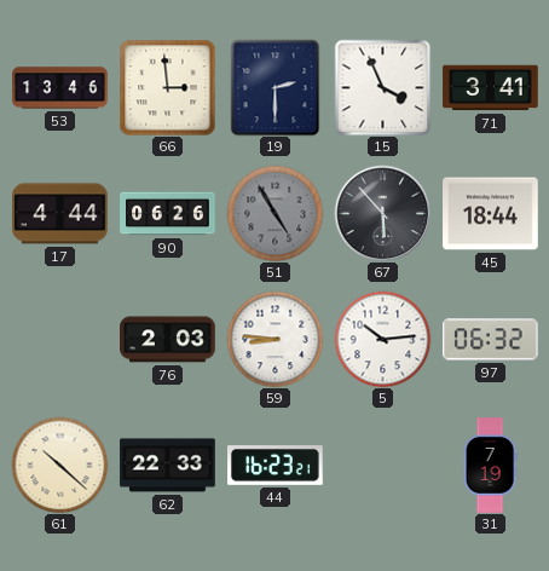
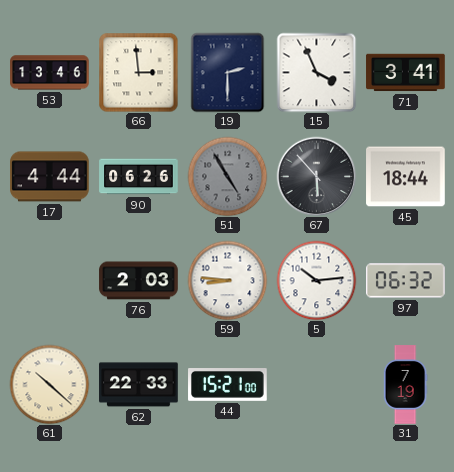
44: 16:23 -> 15:21 (228, 385)
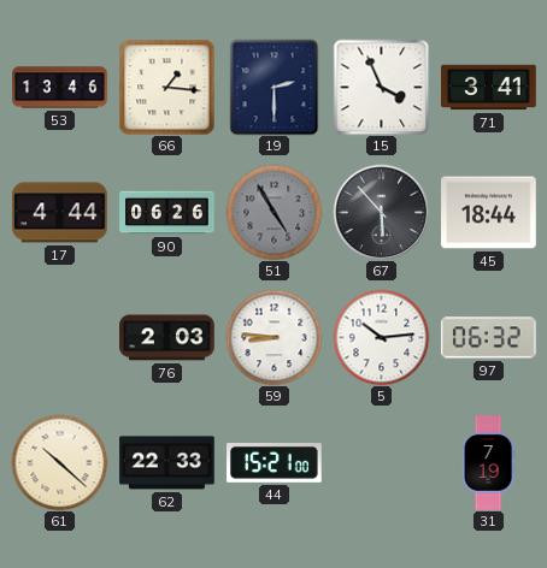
66: 2:59 -> 1:16 (166, 87)
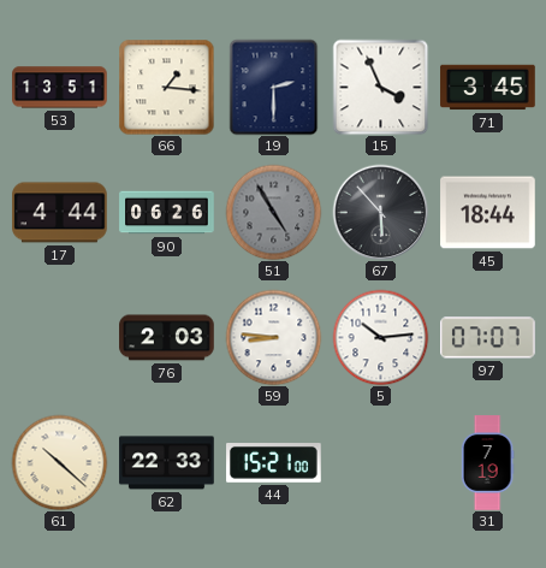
53: 13:46 -> 13:51 (60, 88)
71: 3:41 -> 3:45 (488, 88)
97: 06:32 -> 07:07 (488, 338)
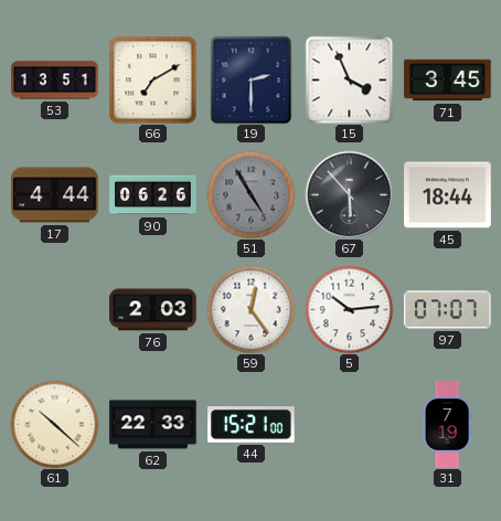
66: 1:16 -> 7:10 (152, 79)
59: 8:46 -> 12:24 (250, 309)
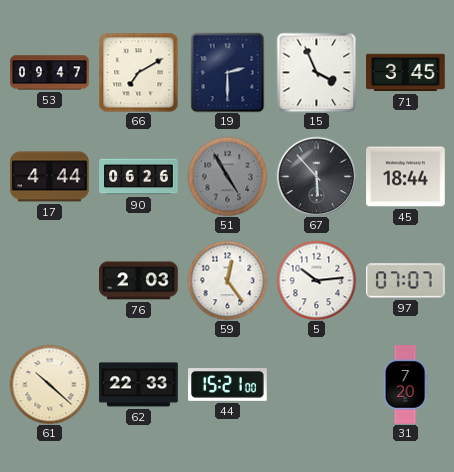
53: 13:51 -> 09:47 (50, 73)
31: 7:19 -> 7:20 (405, 385)
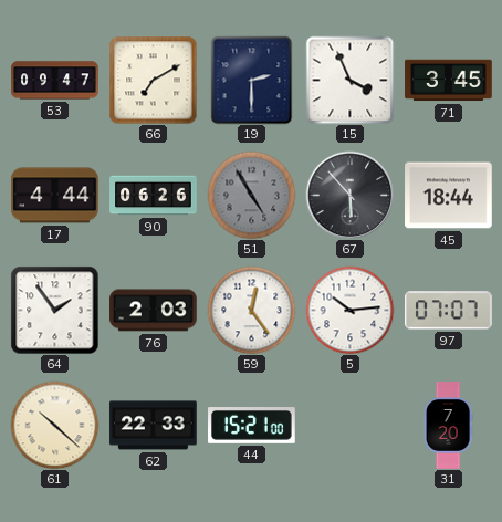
64: none -> 1:54 (54, 310)
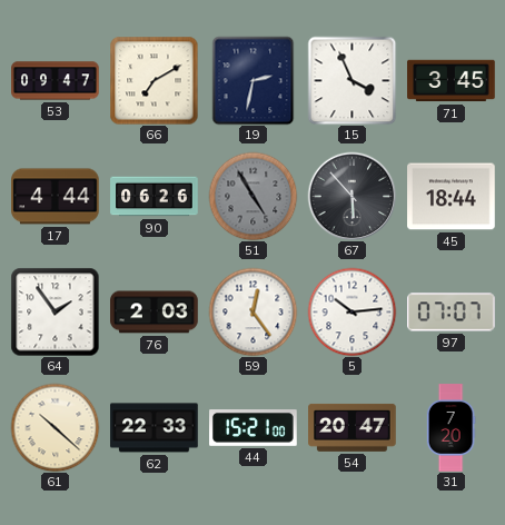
19: 2:30 -> 2:32 (254, 80)
54: none -> 20:47 (353, 427)
